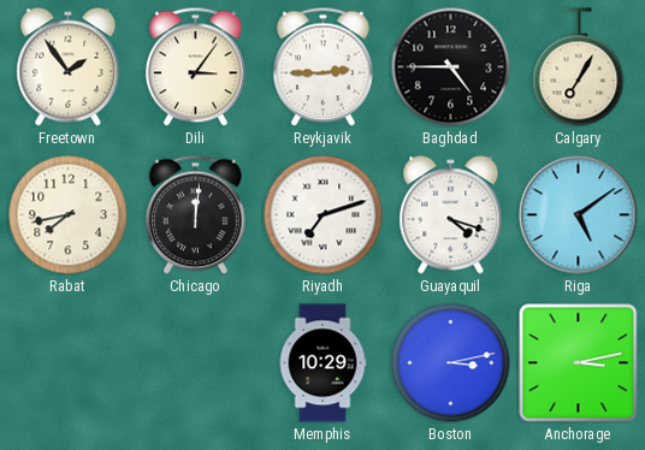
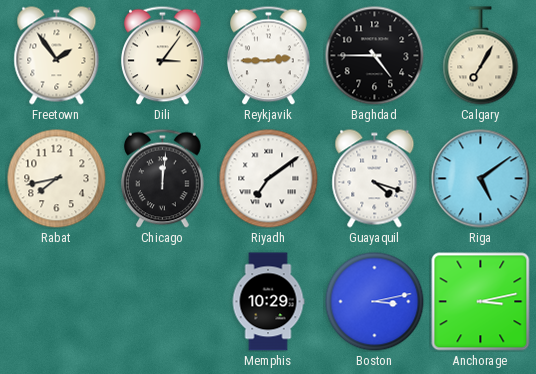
Riyadh: 7:12 -> 7:09 (269, 179)
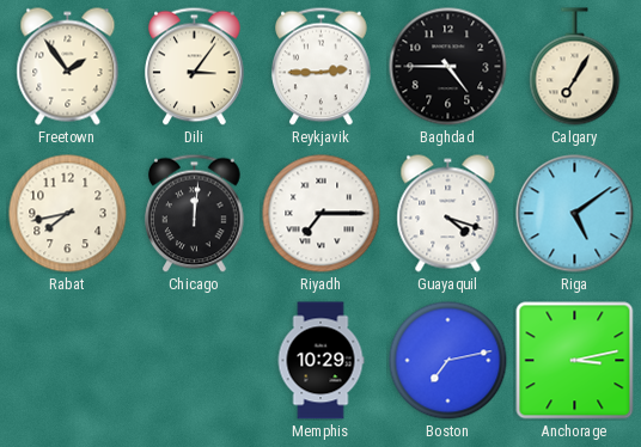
Riyadh: 7:09 -> 7:15 (322, 214)
Boston: 3:13 -> 7:13 (448, 361)
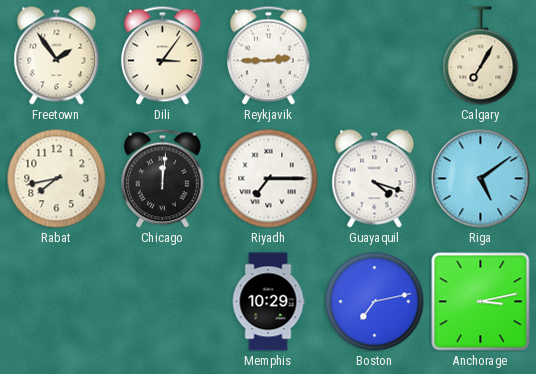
Baghdad: 4:45 -> none (448, 67)
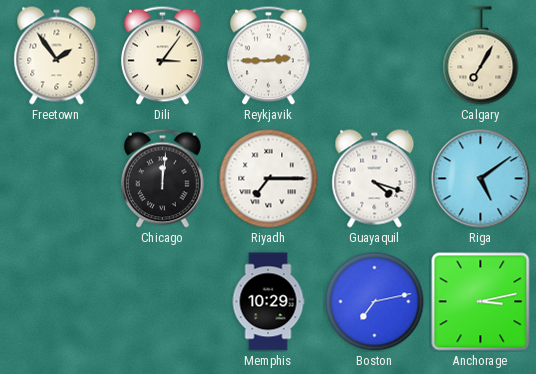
Rabat: 7:43 -> none (57, 179)
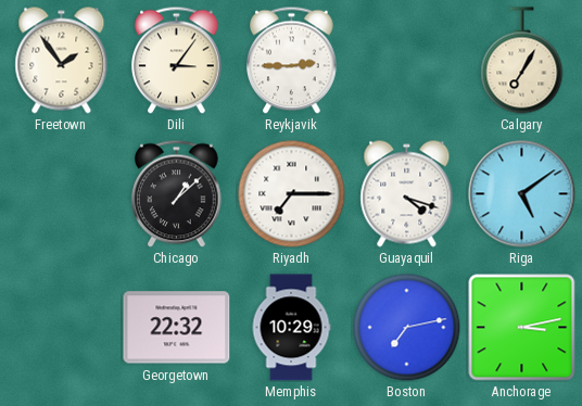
Chicago: 12:01 -> 1:08 (177, 193)
Georgetown: none -> 22:32 (177, 328)
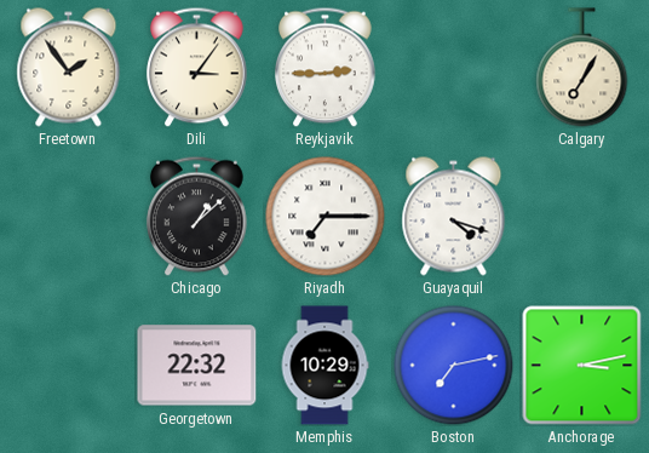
Riga: 5:09 -> none (522, 194)
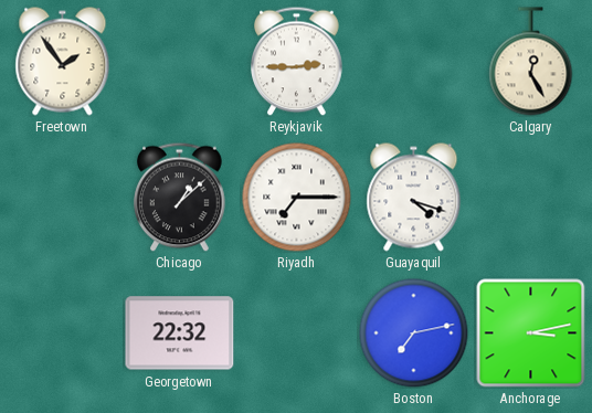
Dili: 3:06 -> none (197, 67)
Calgary: 7:05 -> 12:25 (531, 62)
Memphis: 10:29 -> none (324, 366)
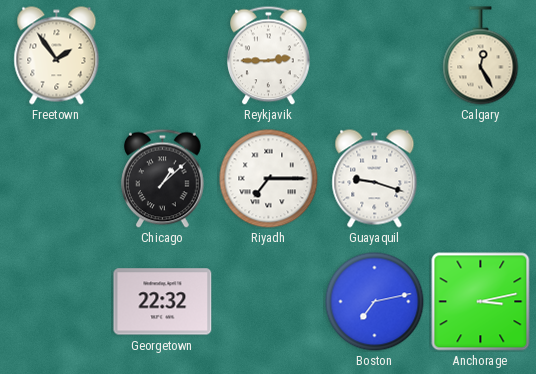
Guayaquil: 4:18 -> 9:18 (375, 179)
